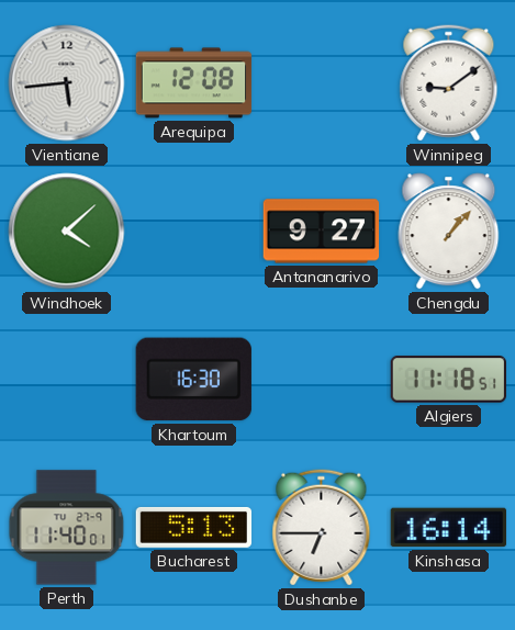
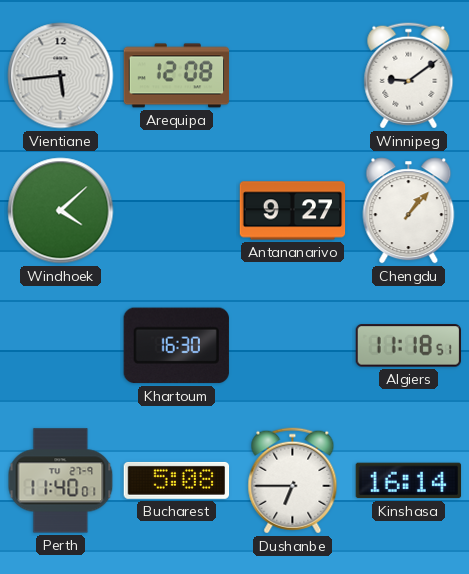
Bucharest: 5:13 -> 5:08 (177, 480)
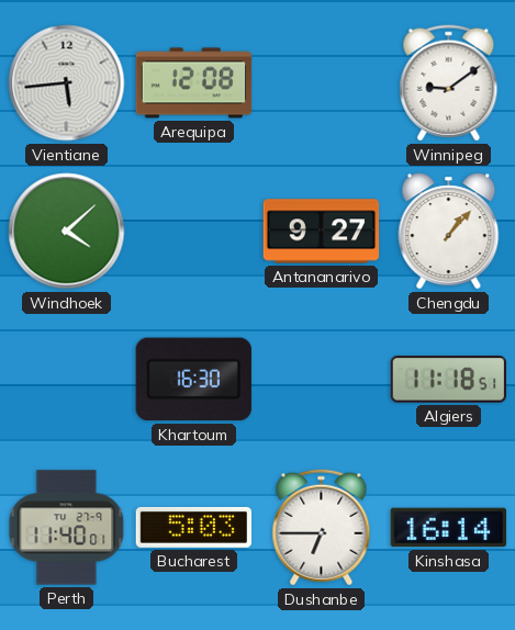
Bucharest: 5:08 -> 5:03 (194, 527)
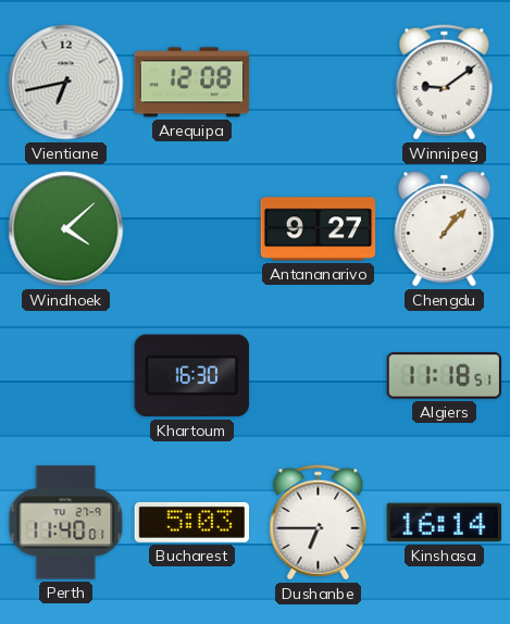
Vientiane: 5:44 -> 6:43 (66, 83)
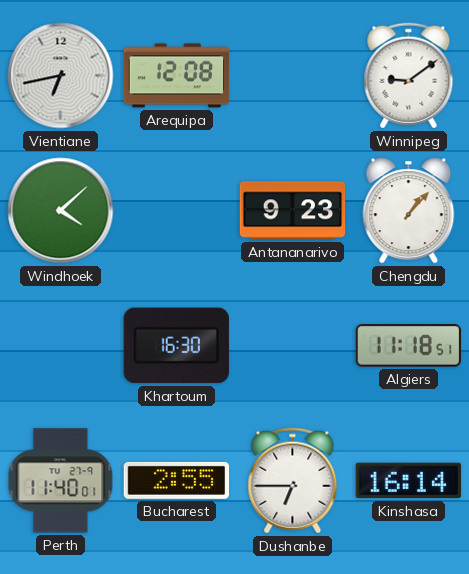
Antananarivo: 9:27 -> 9:23 (293, 211)
Bucharest: 5:03 -> 2:55 (177, 480)
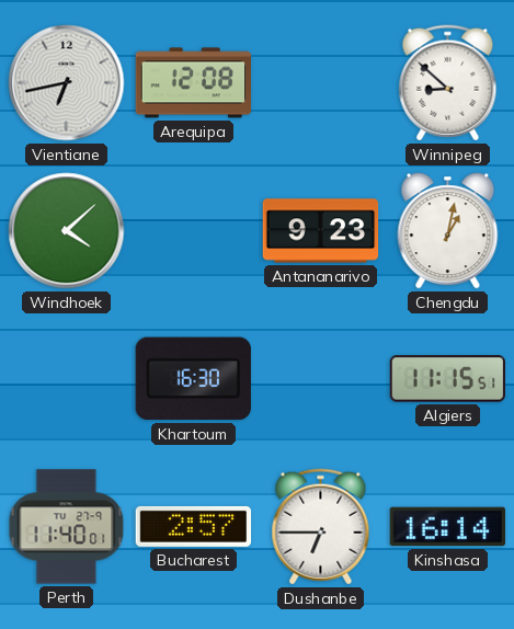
Winnipeg: 9:09 -> 8:52 (448, 83)
Chengdu: 1:07 -> 1:02 (448, 231)
Algiers: 11:18 -> 11:15 (447, 379)
Bucharest: 2:55 -> 2:57 (194, 526)
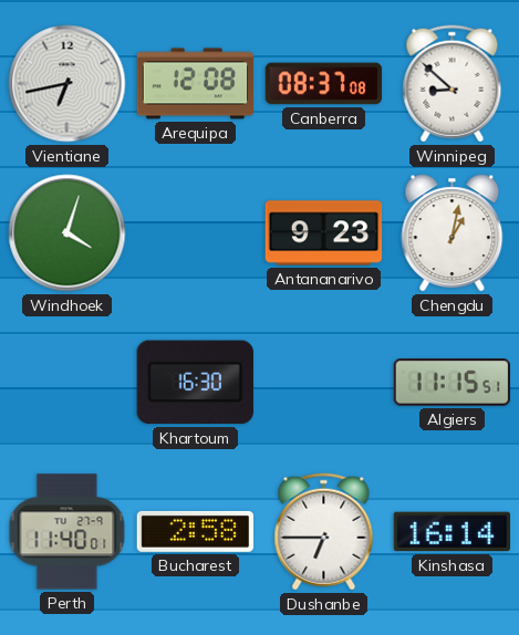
Canberra: none -> 08:37 (324, 84)
Windhoek: 4:08 -> 4:03 (68, 233)
Bucharest: 2:57 -> 2:58 (196, 531)
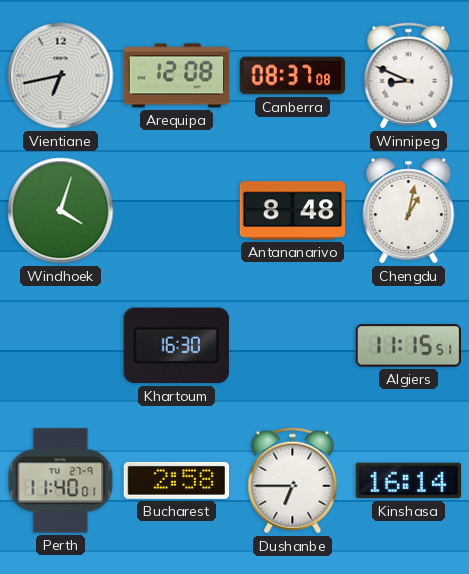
Winnipeg: 8:52 -> 8:49 (409, 76)
Antananarivo: 9:23 -> 8:48 (293, 211)
